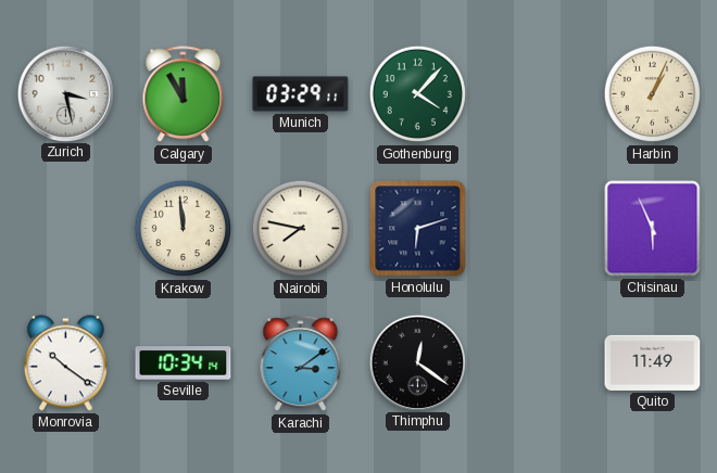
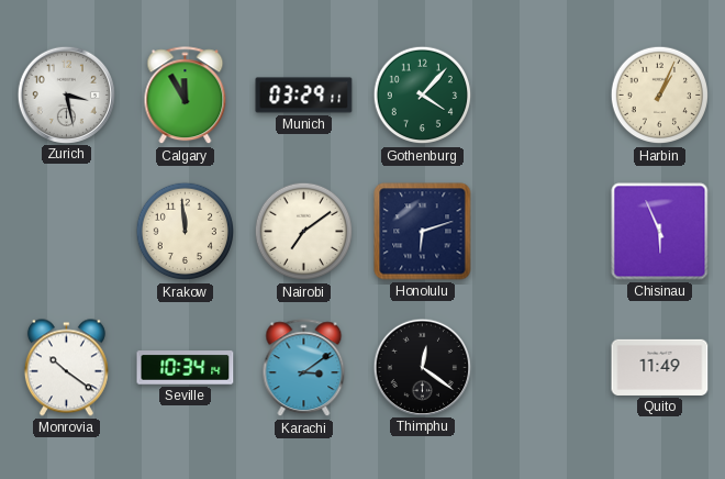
Nairobi: 7:47 -> 7:09 (304, 232)
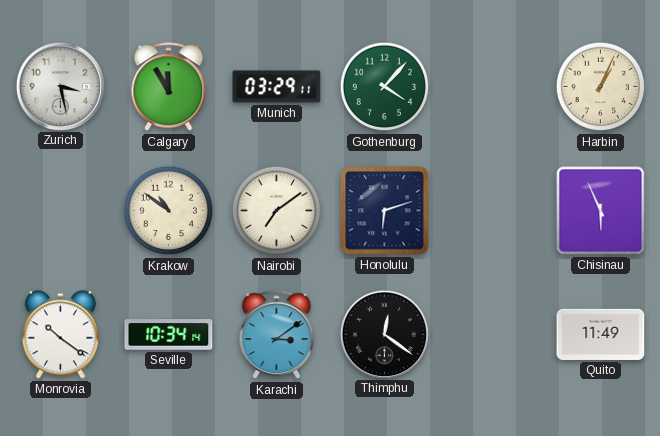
Krakow: 11:59 -> 10:51 (169, 211)
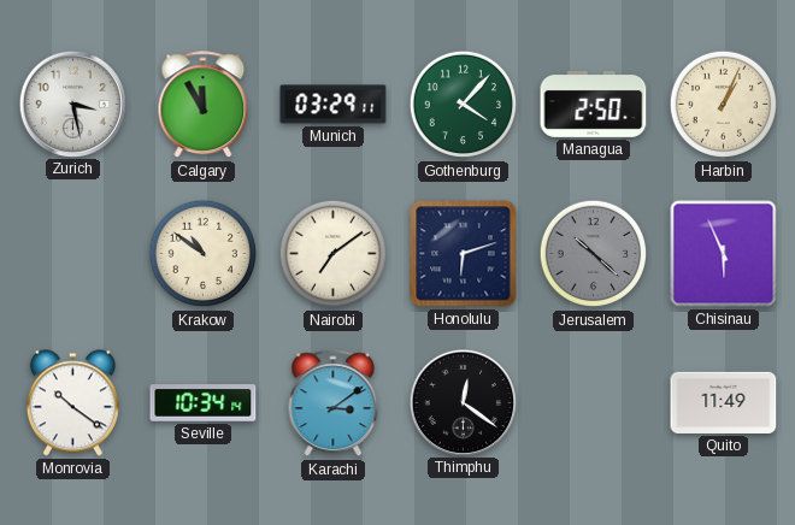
Managua: none -> 2:50 (594, 104)
Jerusalem: none -> 10:22 (594, 254)
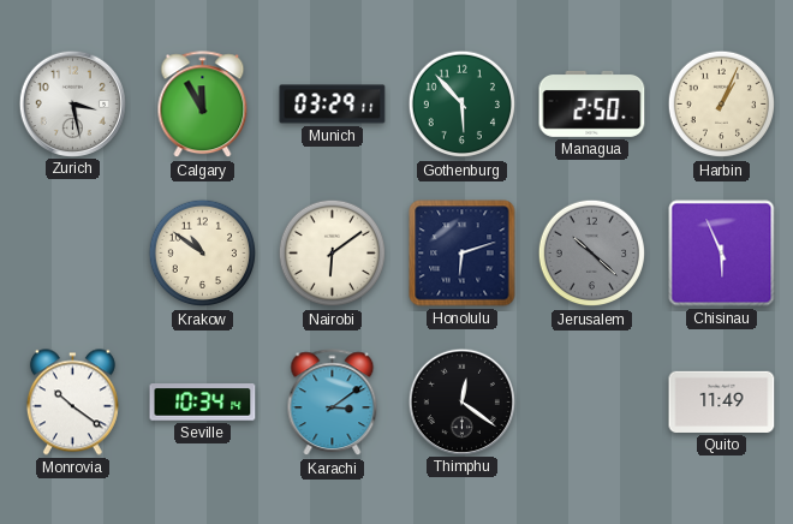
Gothenburg: 4:07 -> 5:53 (463, 105)
Nairobi: 7:09 -> 6:09 (333, 254)
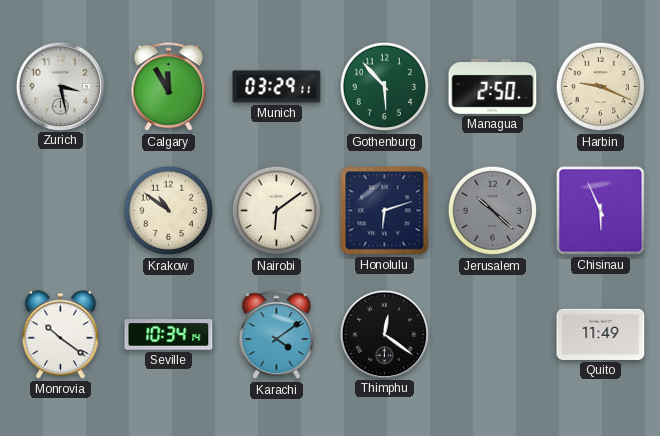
Harbin: 1:04 -> 9:19 (601, 87)
Karachi: 3:09 -> 4:09 (277, 335)
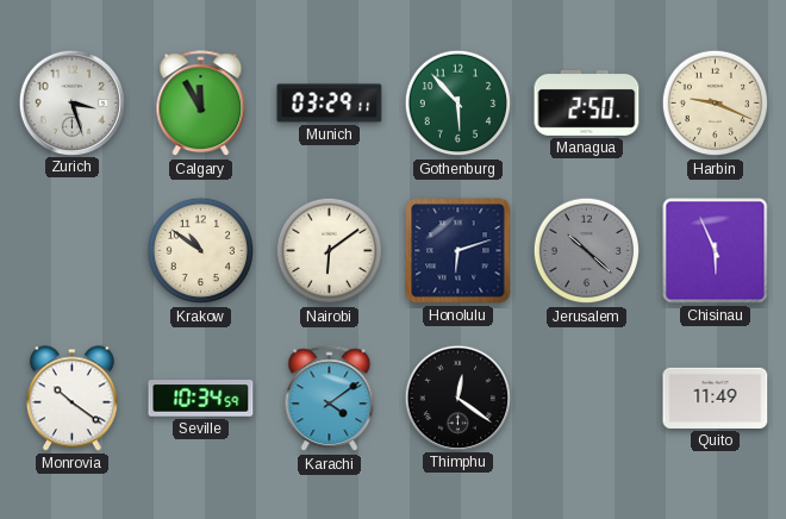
Zurich: 3:28 -> 3:27 (71, 102)
Seville: 10:34:14 -> 10:34:59 (201, 399)
